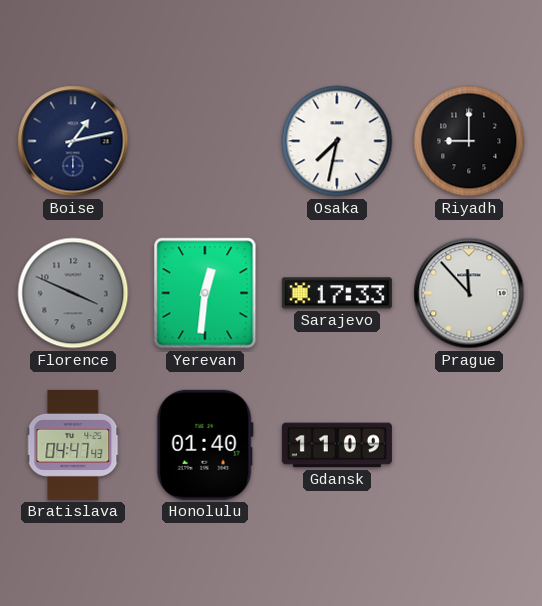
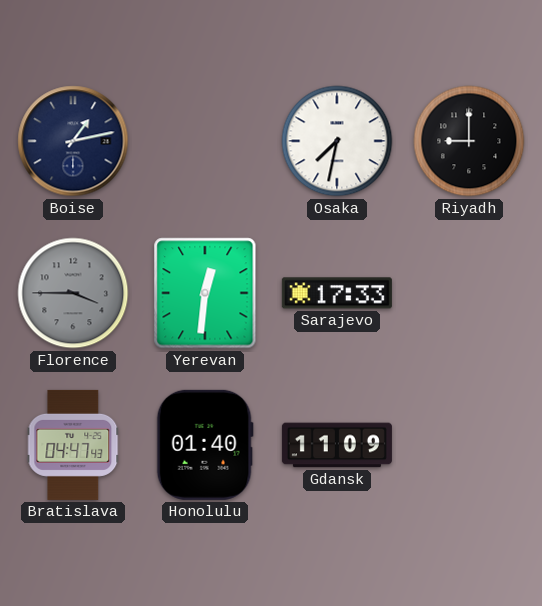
Florence: 3:49 -> 3:45 (73, 293)
Prague: 11:53 -> none (469, 293)
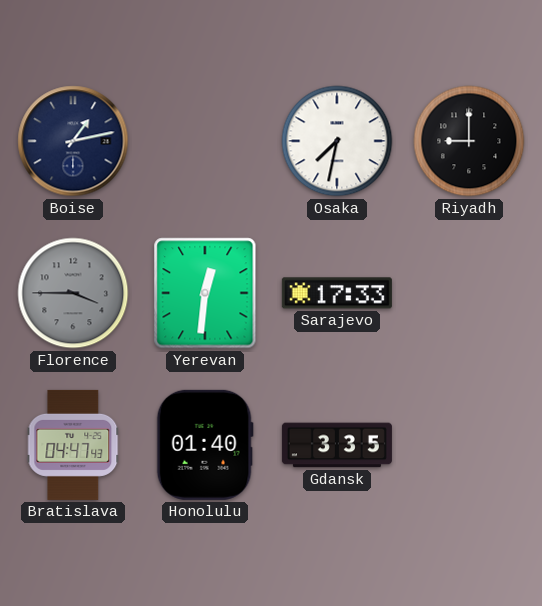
Gdansk: 11:09 -> 3:35 (337, 445)
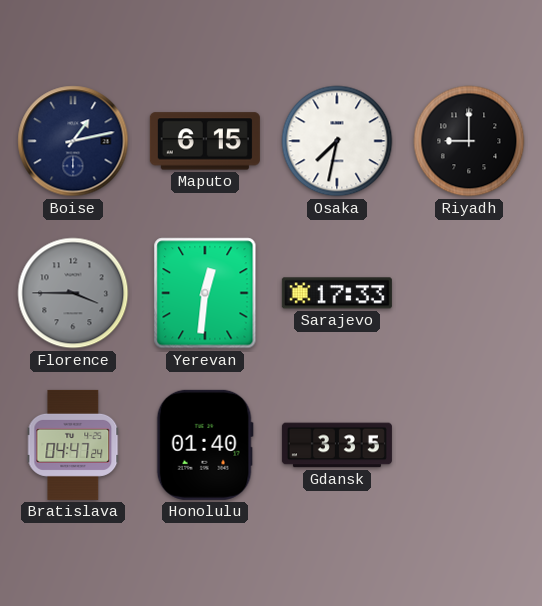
Maputo: none -> 6:15 (205, 141)
Bratislava: 04:47:43 -> 04:47:24 (73, 445)
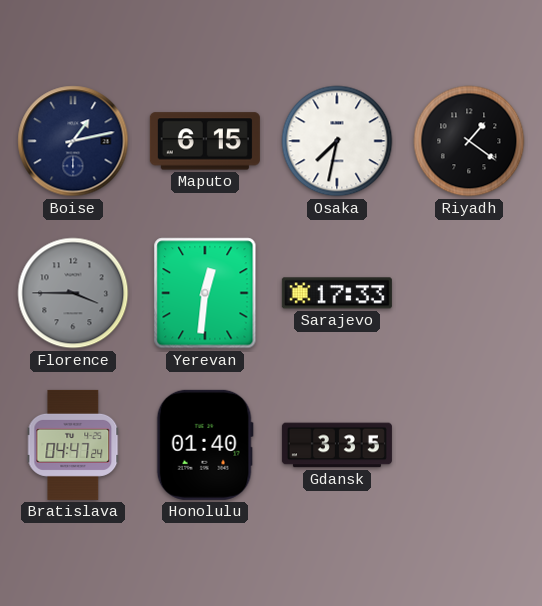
Riyadh: 9:00 -> 1:21 (469, 141)
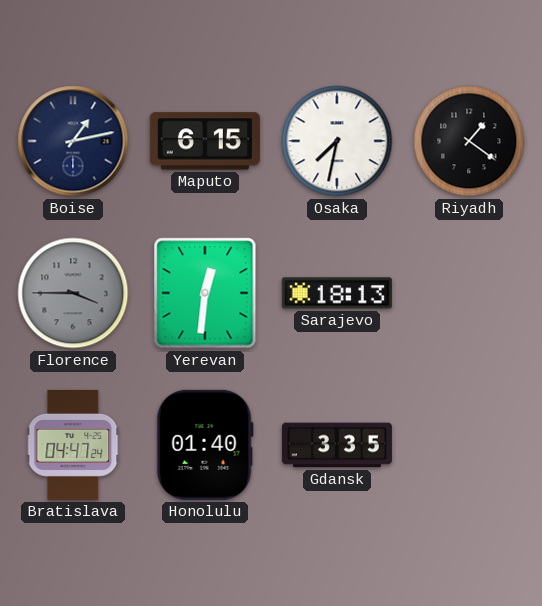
Sarajevo: 17:33 -> 18:13 (337, 293)
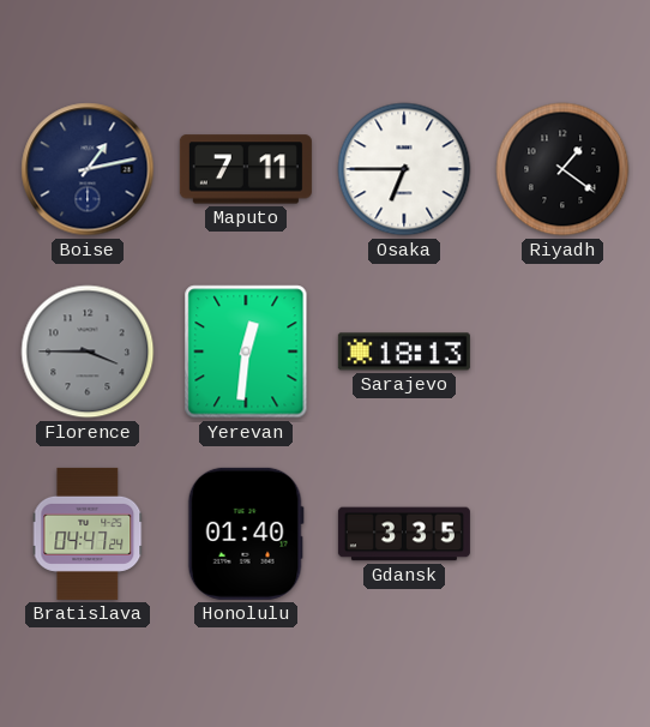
Maputo: 6:15 -> 7:11 (246, 169)
Osaka: 7:32 -> 6:45 (404, 169)
